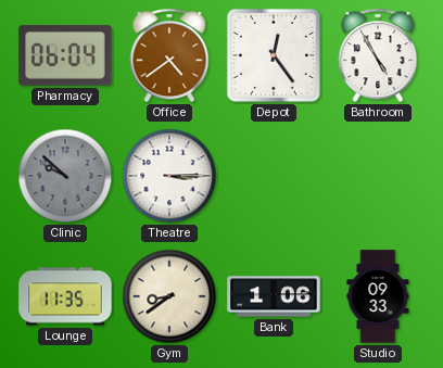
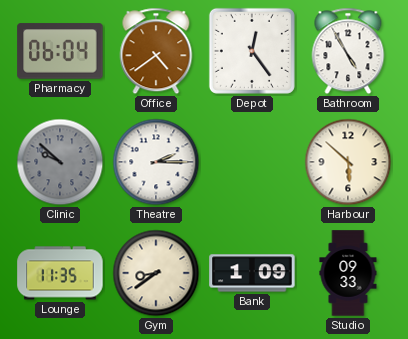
Theatre: 3:15 -> 2:15 (156, 162)
Harbour: none -> 5:52 (348, 162)
Bank: 1:06 -> 1:09 (252, 273)
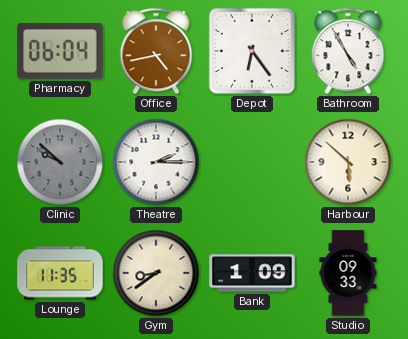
Office: 4:39 -> 4:43 (156, 51)
Depot: 12:24 -> 6:24 (252, 51)
